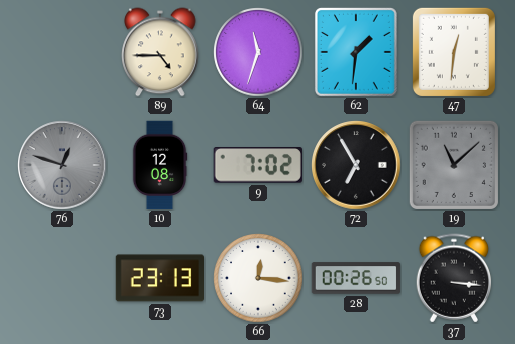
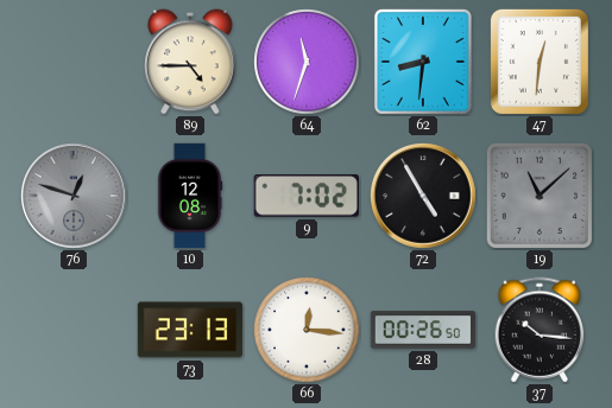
62: 1:31 -> 8:31 (423, 62)
72: 6:55 -> 4:55 (423, 196)
37: 3:16 -> 10:16 (540, 330)
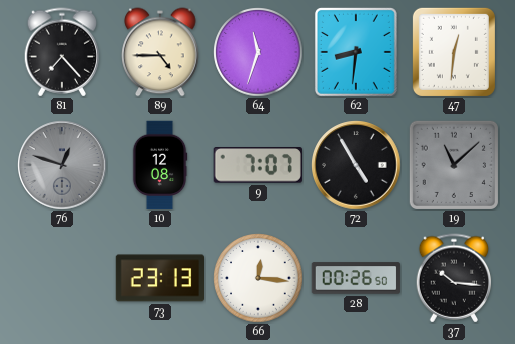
81: none -> 7:23 (62, 52)
9: 7:02 -> 7:07 (258, 165)
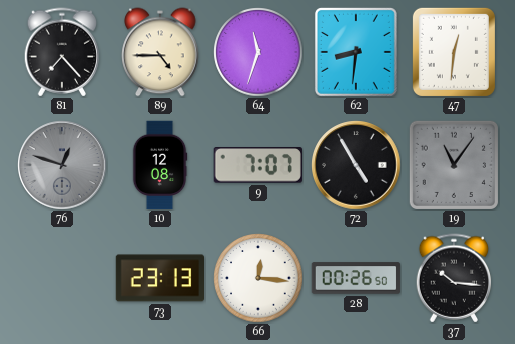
19: 11:08 -> 11:06 (453, 164)
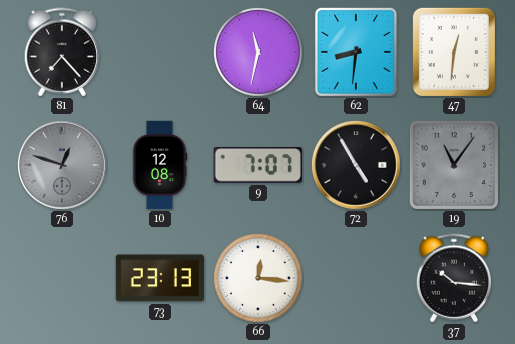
89: 4:45 -> none (160, 52)
64: 11:33 -> 11:32 (258, 52)
28: 00:26 -> none (356, 278)
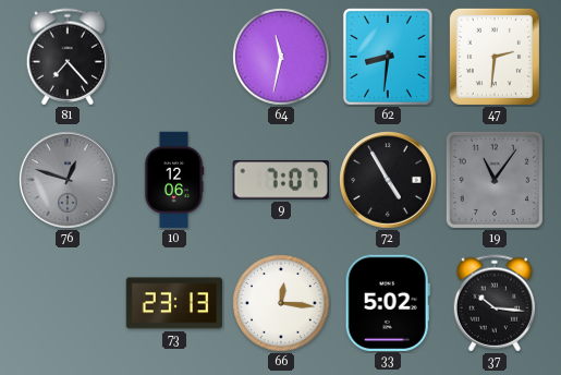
47: 12:31 -> 2:31 (495, 57)
10: 12:08 -> 12:06 (174, 180)
33: none -> 5:02 (388, 302)
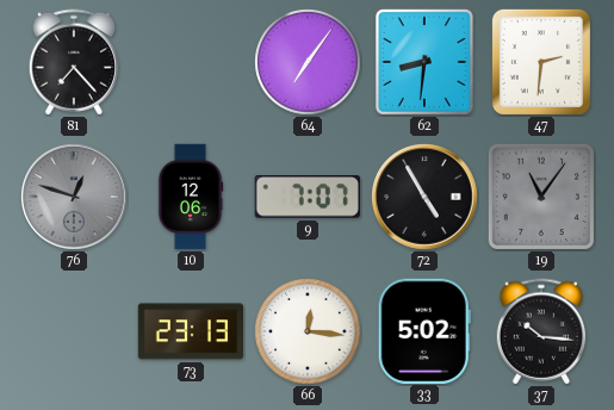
64: 11:32 -> 7:06 (308, 62)
